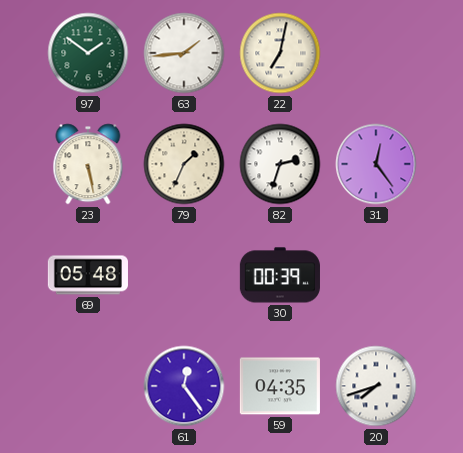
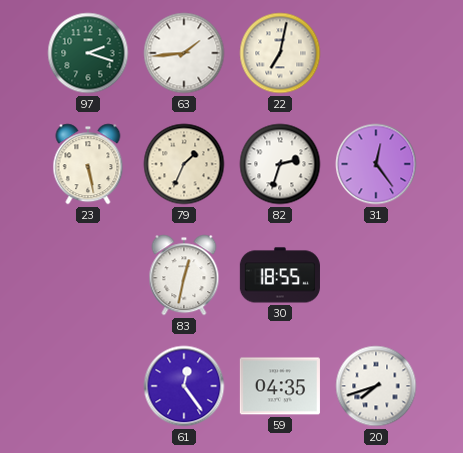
97: 1:51 -> 2:18 (88, 53)
69: 05:48 -> none (88, 275)
83: none -> 12:32 (184, 275)
30: 00:39 -> 18:55 (280, 275)
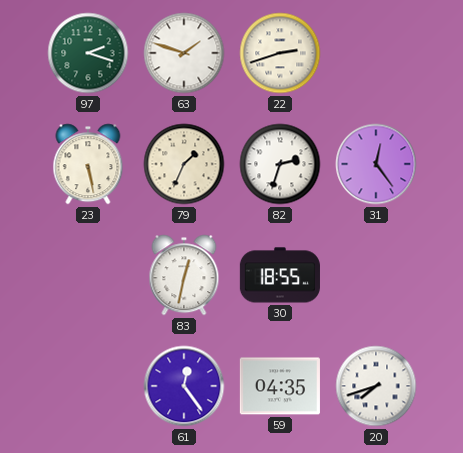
63: 1:44 -> 1:48 (184, 53)
22: 7:02 -> 2:42 (280, 53)
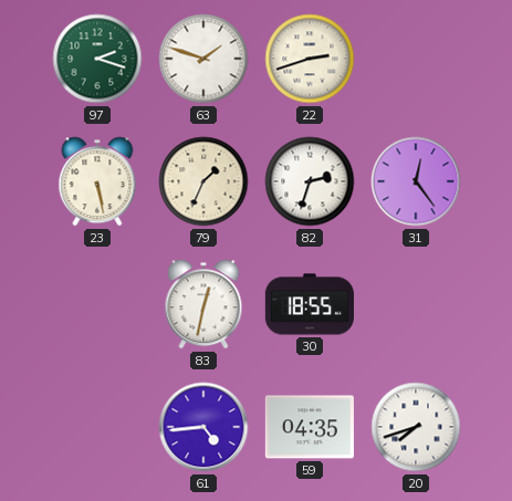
61: 12:24 -> 4:44 (203, 427)
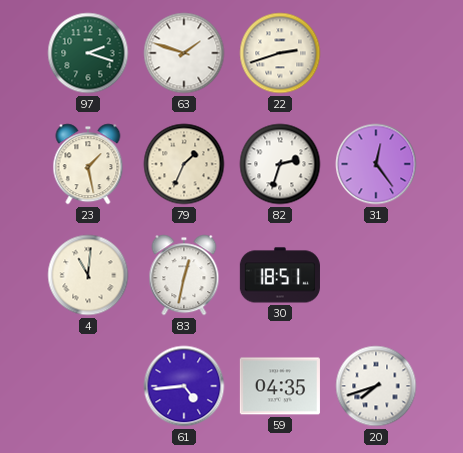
23: 5:28 -> 1:28 (88, 164)
4: none -> 11:01 (88, 275)
30: 18:55 -> 18:51 (280, 275)
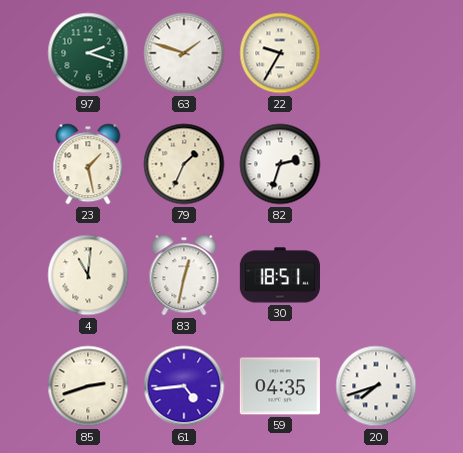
22: 2:42 -> 9:35 (280, 53)
31: 12:24 -> none (376, 164)
85: none -> 2:42 (88, 386)
